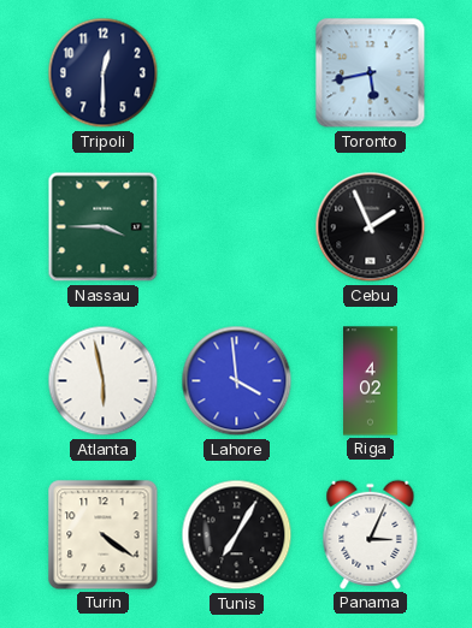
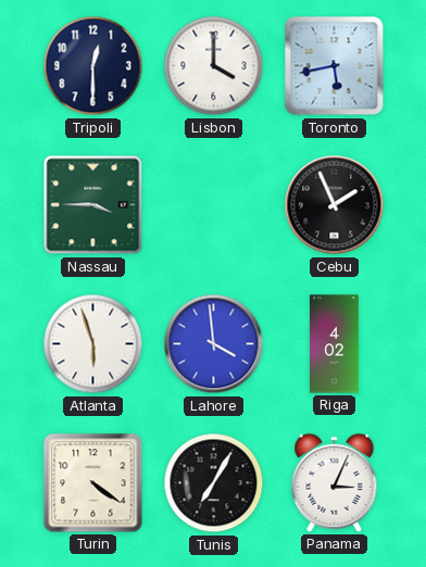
Lisbon: none -> 4:00 (214, 66)
Atlanta: 5:58 -> 5:57 (93, 344)
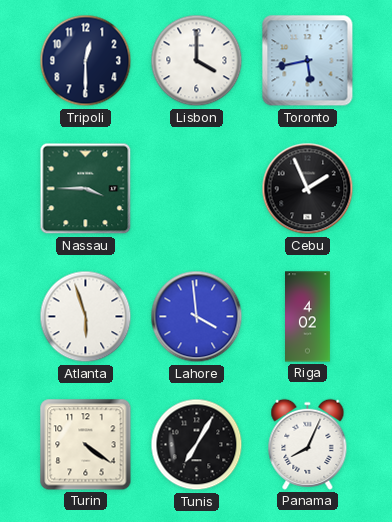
Panama: 3:04 -> 8:04 (308, 444)
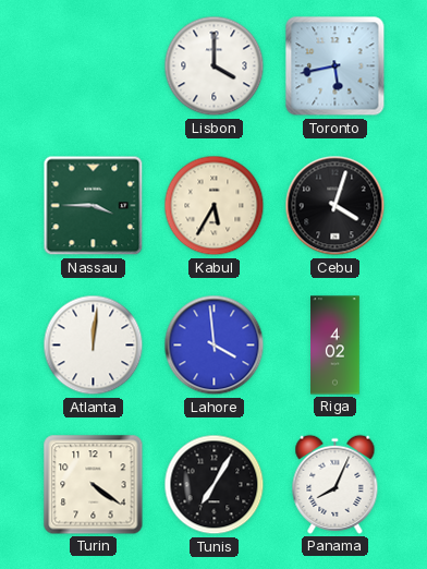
Tripoli: 12:30 -> none (86, 61)
Kabul: none -> 5:35 (215, 206)
Cebu: 1:56 -> 4:03 (335, 206)
Atlanta: 5:57 -> 12:01 (94, 346)
